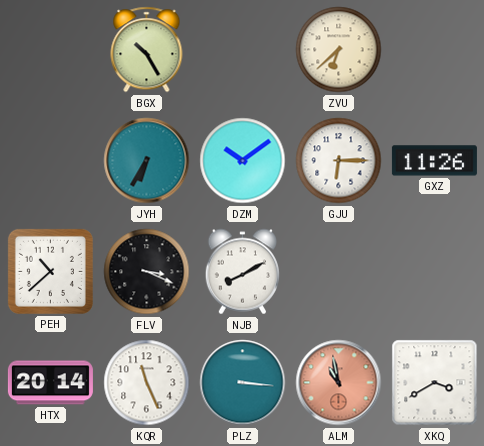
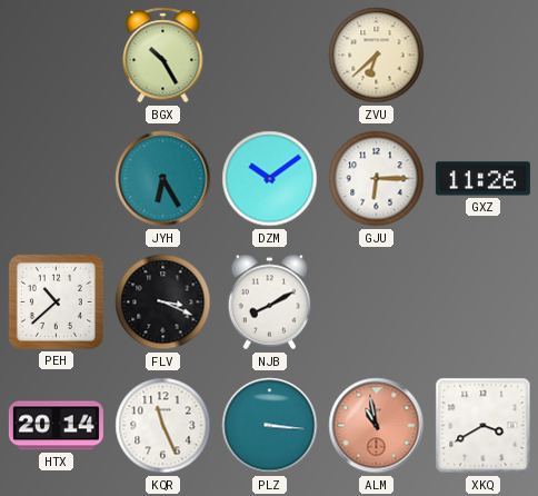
JYH: 6:35 -> 6:25 (163, 179)
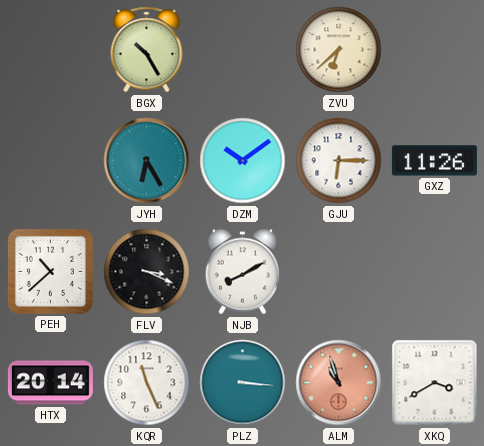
ALM: 10:58 -> 10:57 (339, 383)
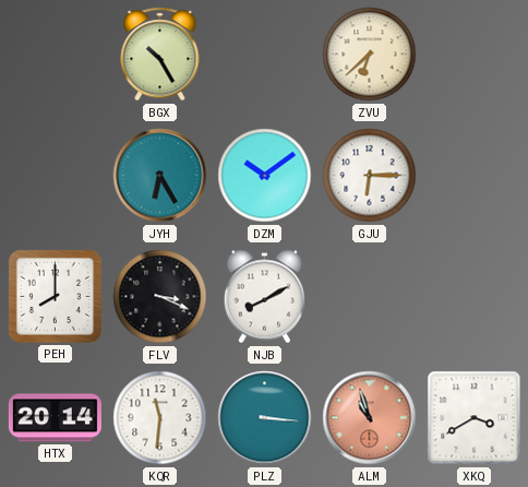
GXZ: 11:26 -> none (434, 161)
PEH: 10:38 -> 8:00 (55, 296)
KQR: 11:26 -> 11:31 (160, 418)
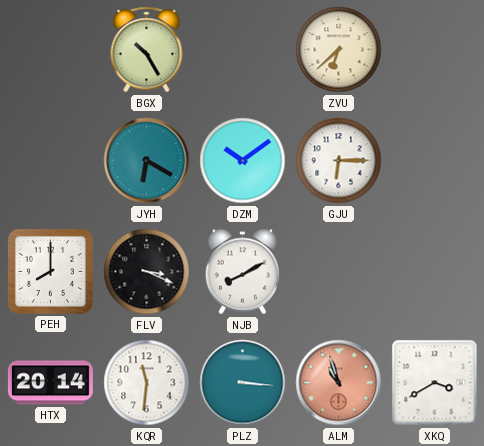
JYH: 6:25 -> 6:20 (147, 161)
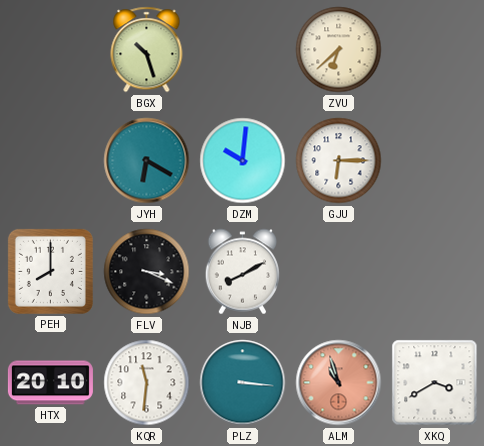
BGX: 10:25 -> 10:27 (147, 50)
DZM: 10:09 -> 10:01 (243, 161)
HTX: 20:14 -> 20:10 (50, 383)
